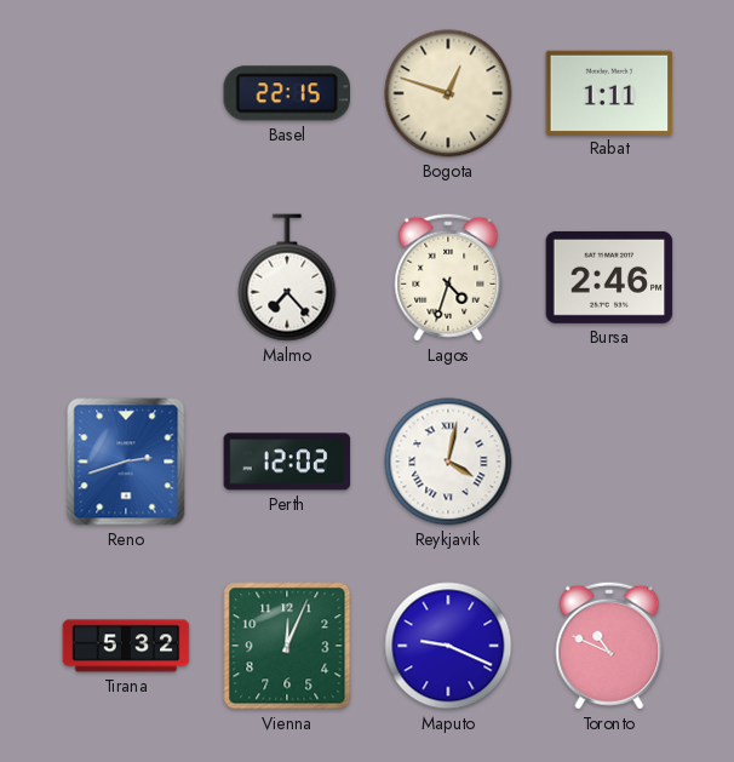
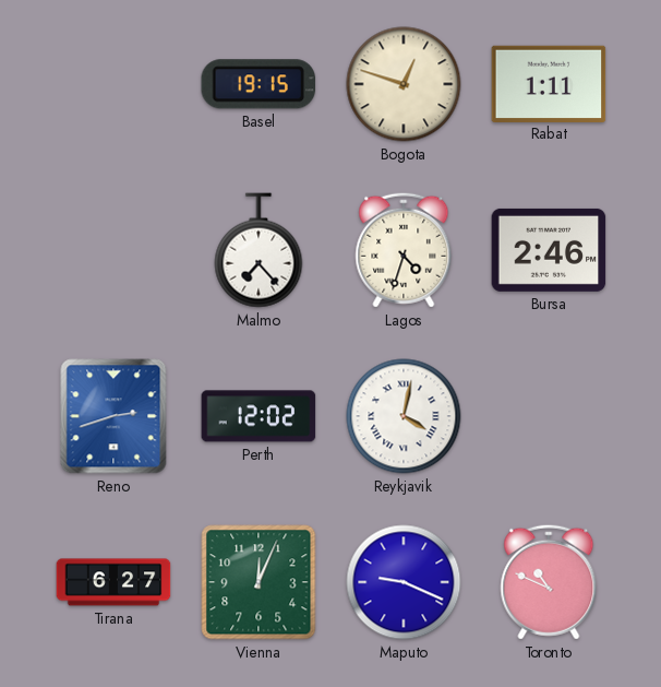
Basel: 22:15 -> 19:15 (259, 84)
Tirana: 5:32 -> 6:27 (113, 582)
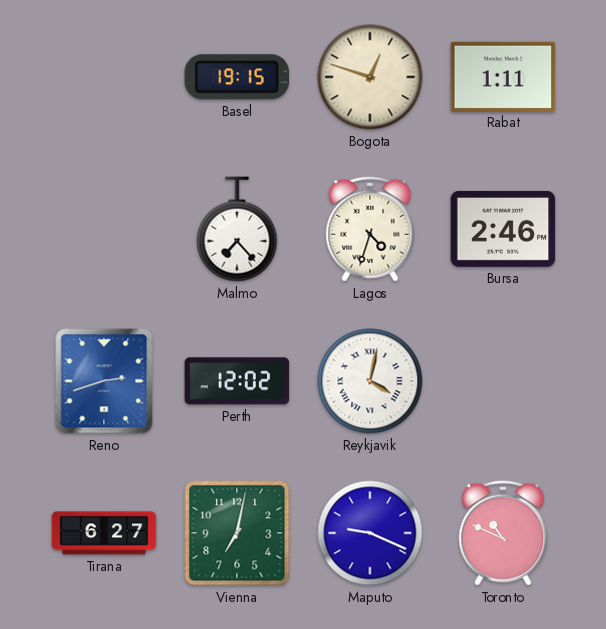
Vienna: 12:04 -> 7:02 (237, 533)
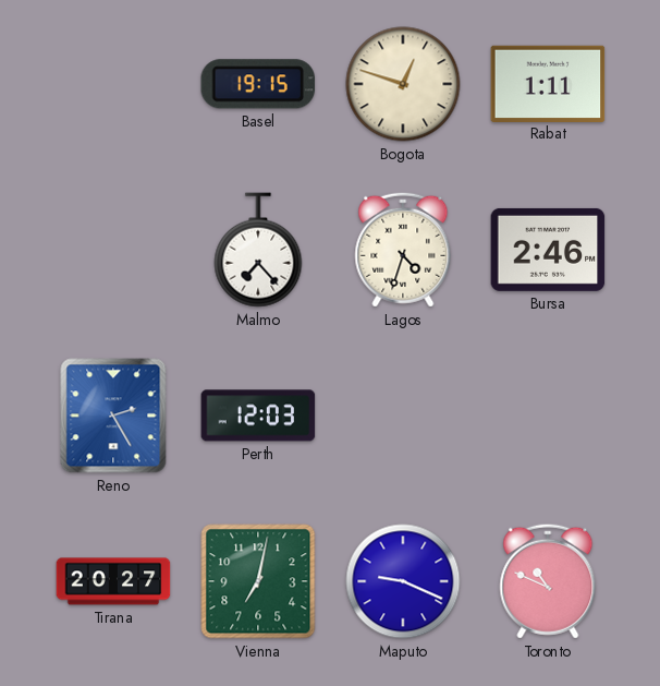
Reno: 2:42 -> 2:25 (113, 416)
Perth: 12:02 -> 12:03 (258, 416)
Reykjavik: 4:02 -> none (370, 381)
Tirana: 6:27 -> 20:27 (113, 581)
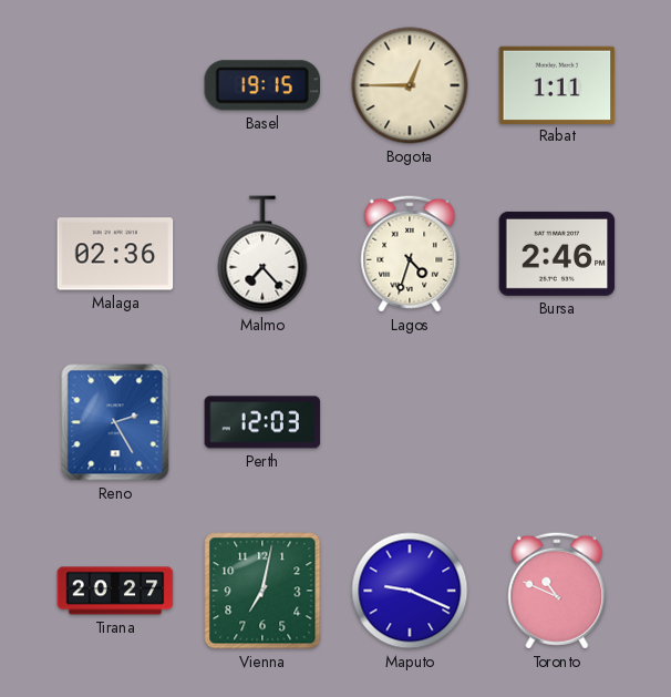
Bogota: 12:48 -> 12:45 (410, 85)
Malaga: none -> 02:36 (115, 254)
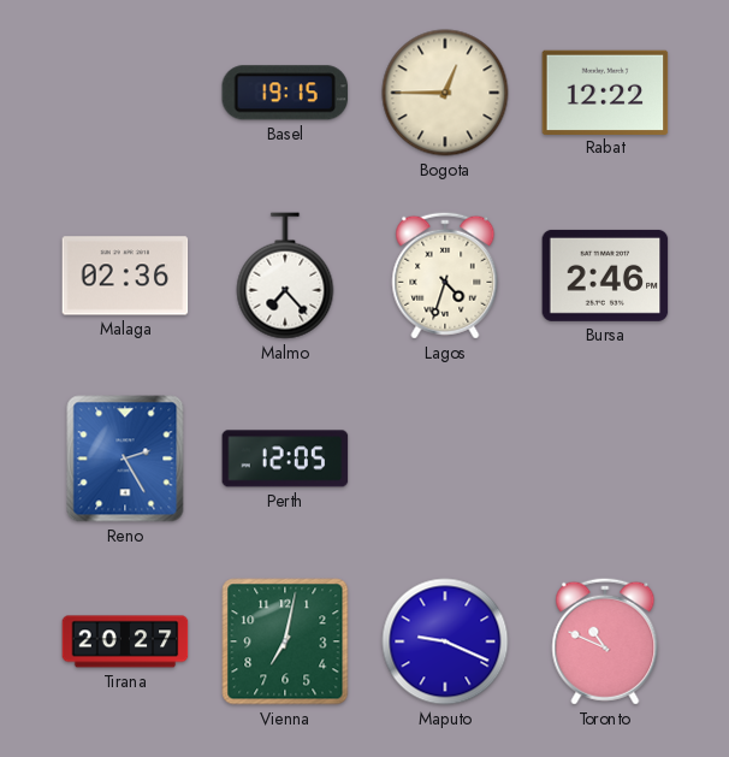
Rabat: 1:11 -> 12:22 (605, 91)
Perth: 12:03 -> 12:05 (285, 459)
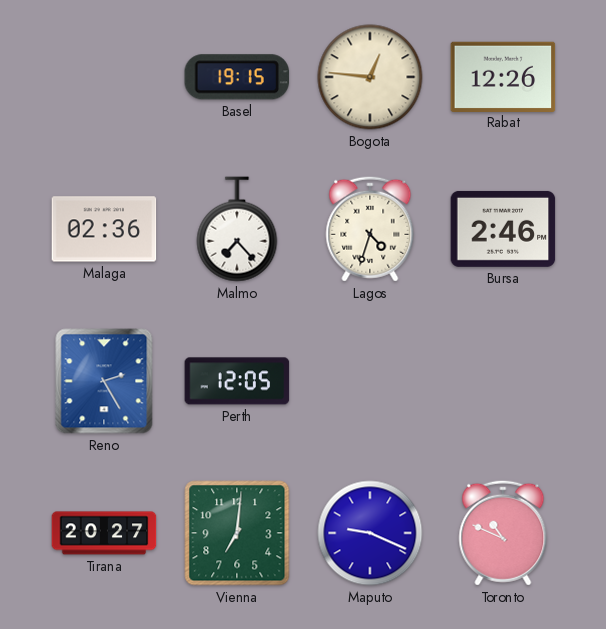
Bogota: 12:45 -> 12:46 (370, 77)
Rabat: 12:22 -> 12:26 (503, 76)
Vienna: 7:02 -> 7:01 (237, 533)
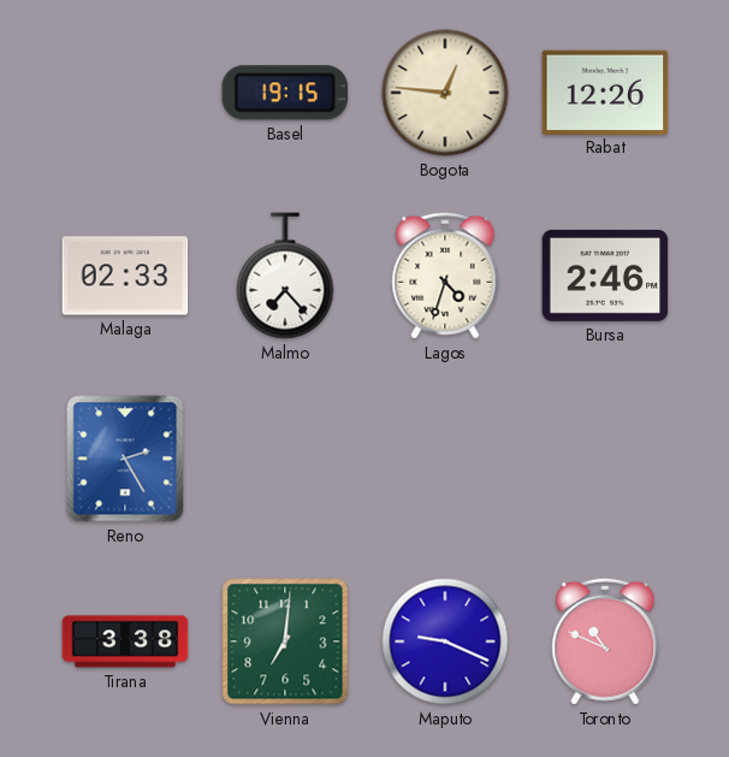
Malaga: 02:36 -> 02:33 (125, 276)
Perth: 12:05 -> none (237, 381)
Tirana: 20:27 -> 3:38 (125, 641)
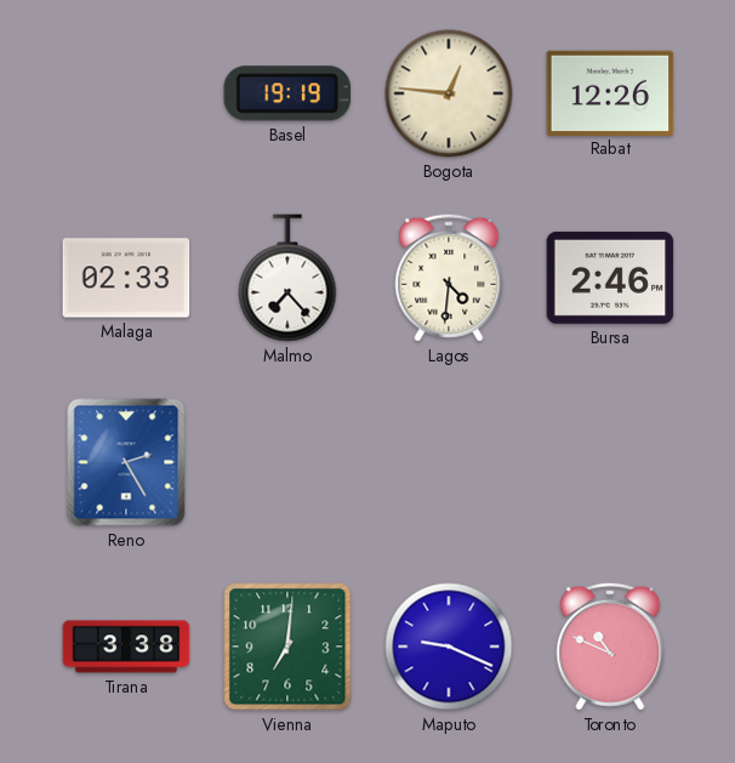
Basel: 19:15 -> 19:19 (287, 93)
Lagos: 4:33 -> 4:31 (449, 278)
